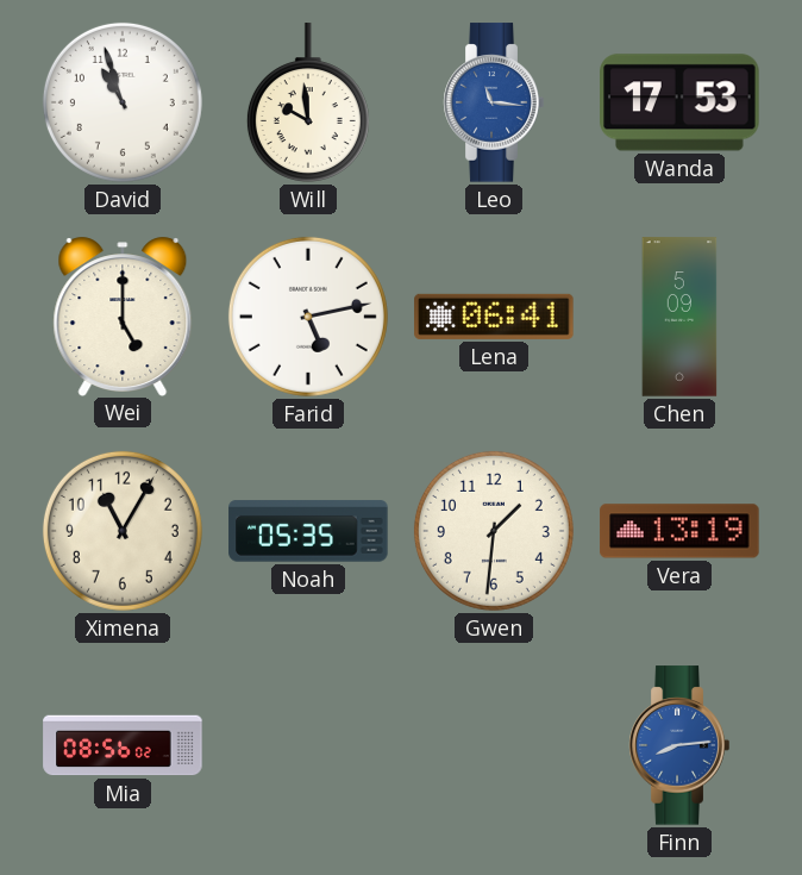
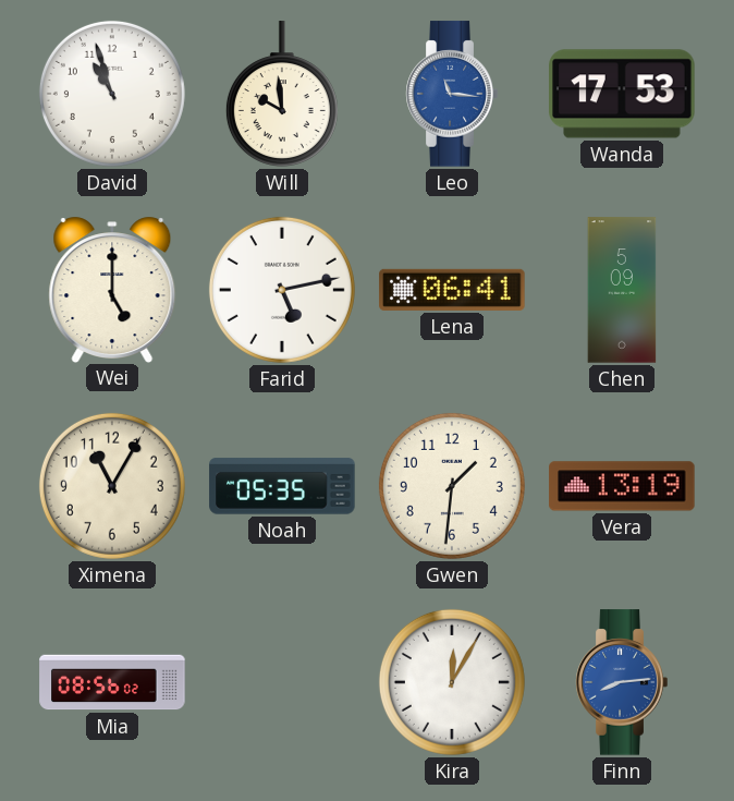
Kira: none -> 12:05 (452, 682)
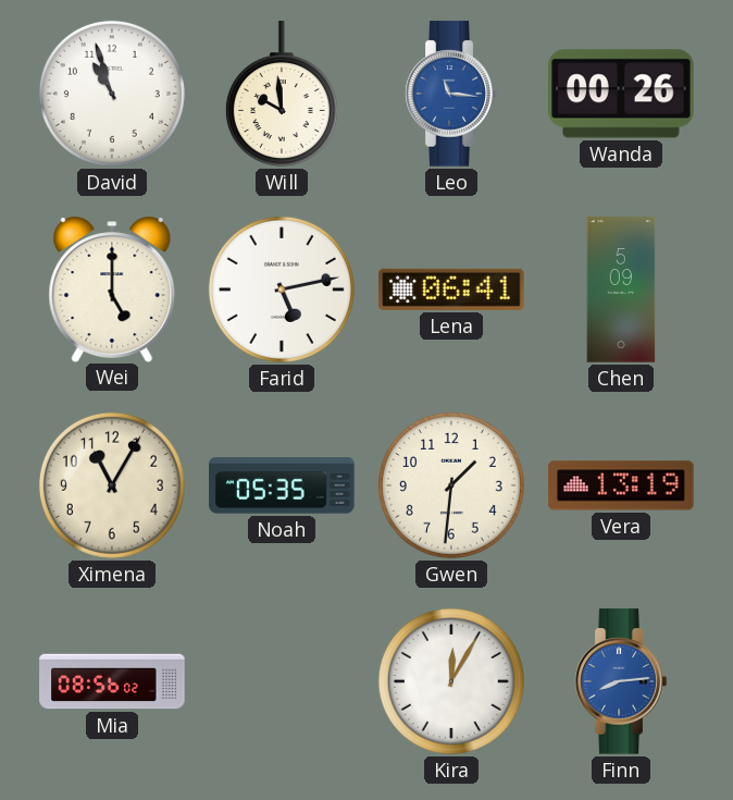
Wanda: 17:53 -> 00:26 (621, 94)
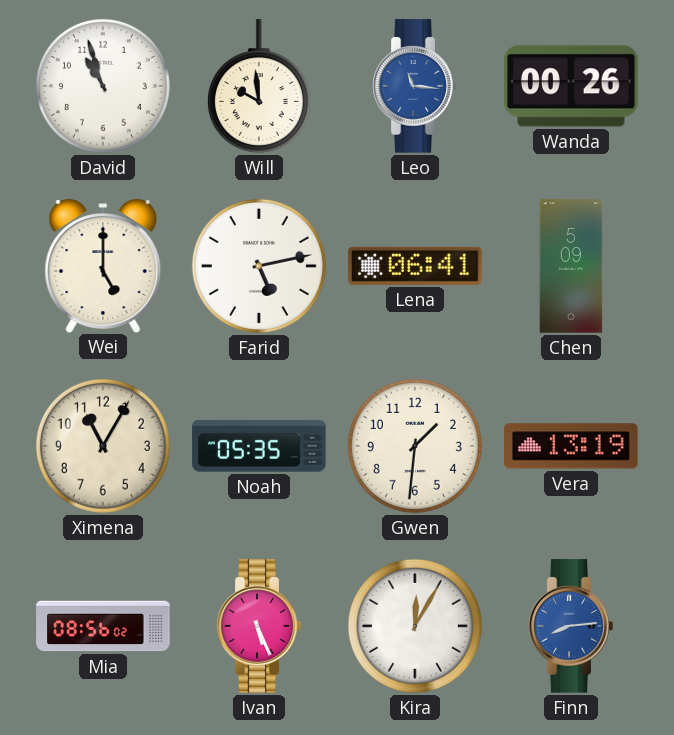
Ivan: none -> 5:26 (259, 626)
